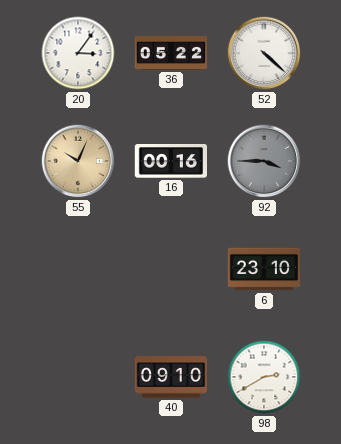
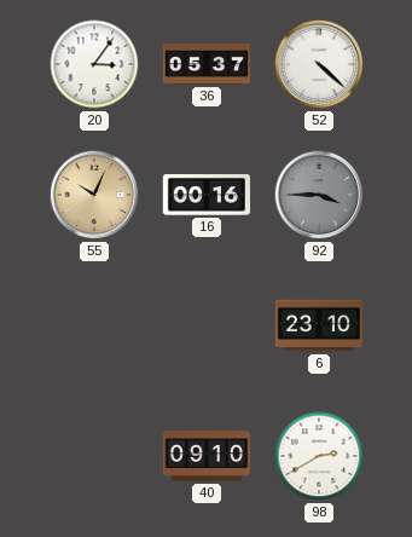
36: 05:22 -> 05:37 (207, 64)
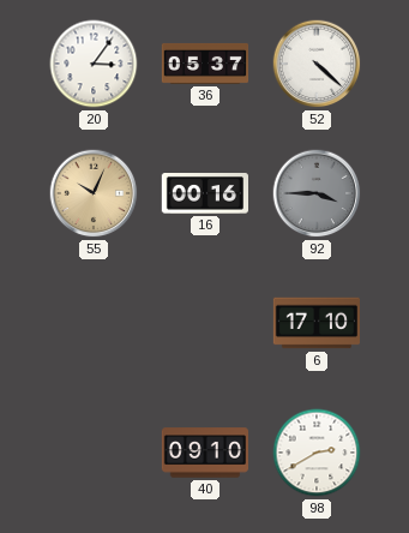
6: 23:10 -> 17:10 (317, 323)
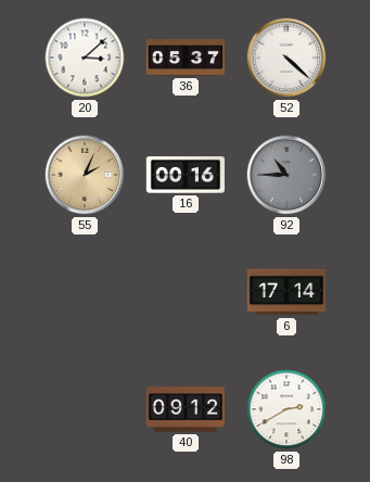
20: 3:06 -> 3:08 (85, 58)
55: 10:04 -> 2:04 (85, 175)
92: 3:45 -> 10:45 (286, 175)
6: 17:10 -> 17:14 (286, 292)
40: 09:10 -> 09:12 (184, 409)
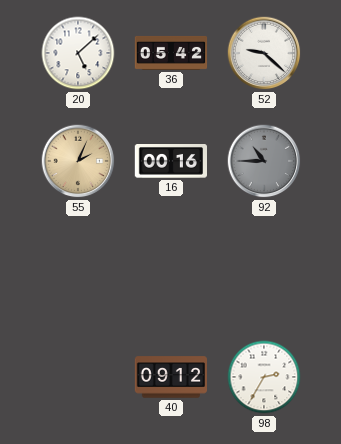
20: 3:08 -> 5:08 (78, 53)
36: 05:37 -> 05:42 (171, 53)
52: 4:22 -> 9:22 (264, 53)
6: 17:14 -> none (286, 292)
98: 2:40 -> 2:35 (264, 377)
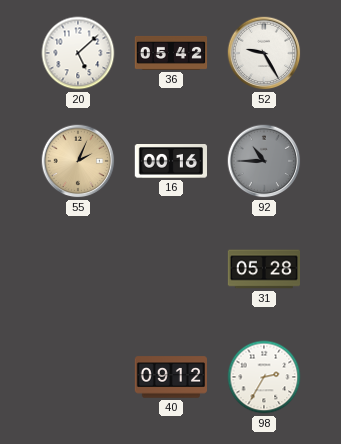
52: 9:22 -> 9:25 (264, 53)
31: none -> 05:28 (263, 269)
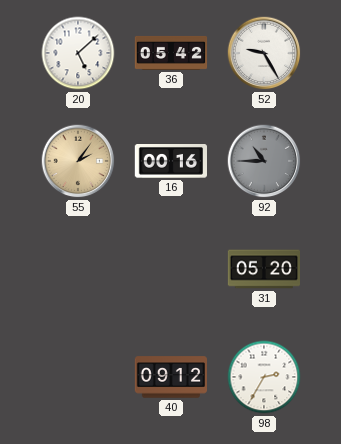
55: 2:04 -> 2:06 (78, 161)
31: 05:28 -> 05:20 (263, 269)
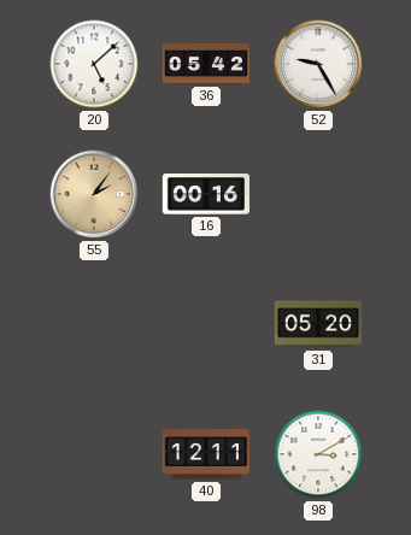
92: 10:45 -> none (264, 161)
40: 09:12 -> 12:11 (205, 454)
98: 2:35 -> 3:10 (318, 454)
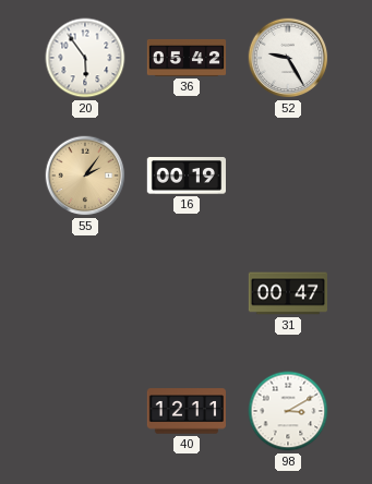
20: 5:08 -> 5:54 (85, 58)
16: 00:16 -> 00:19 (185, 176)
31: 05:20 -> 00:47 (287, 293)
